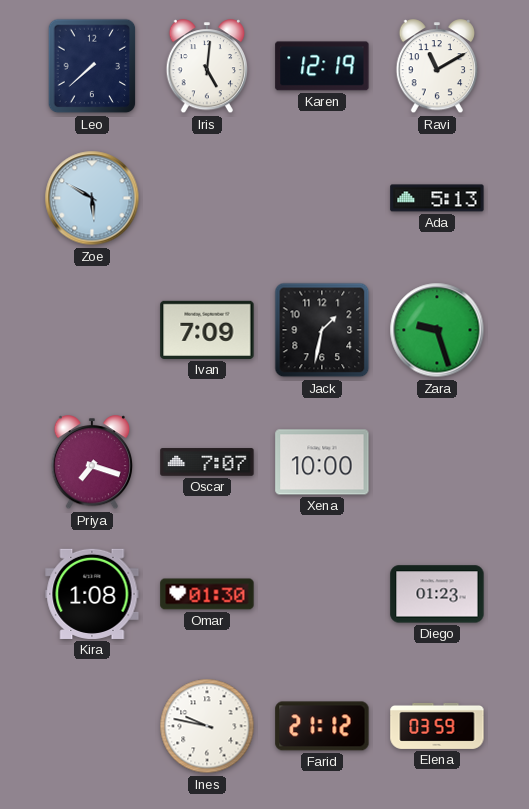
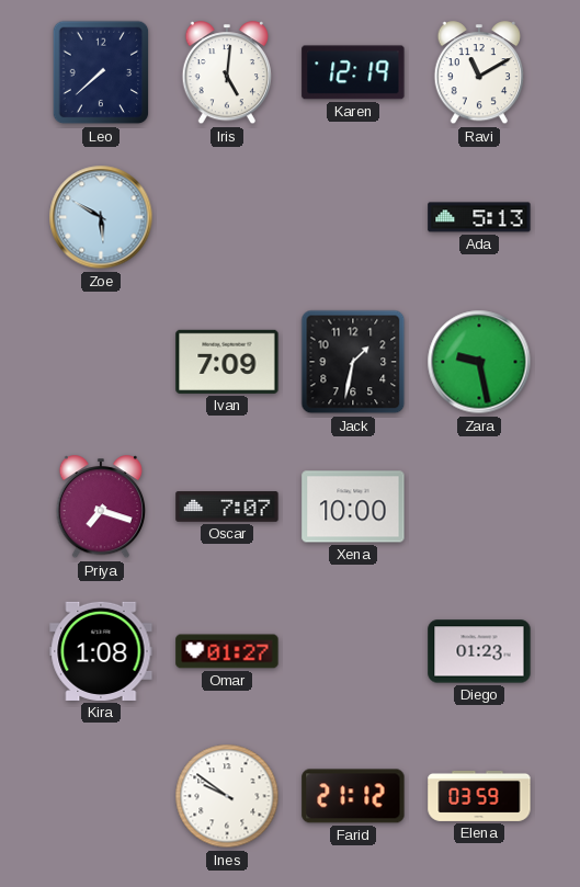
Zara: 9:27 -> 9:28 (479, 362)
Omar: 01:30 -> 01:27 (227, 651)
Ines: 9:47 -> 9:51 (227, 796)
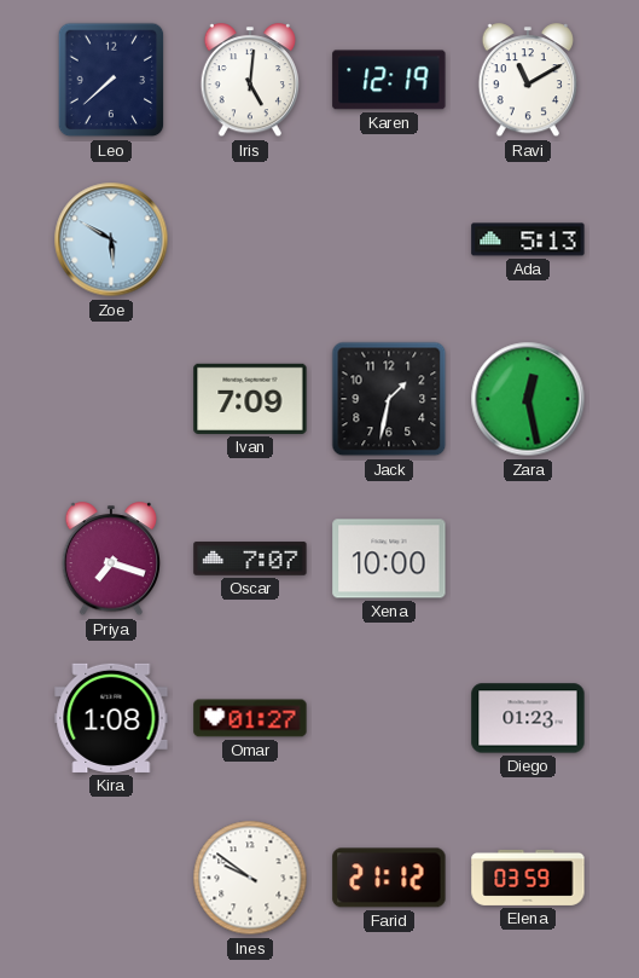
Zara: 9:28 -> 12:28 (528, 399)
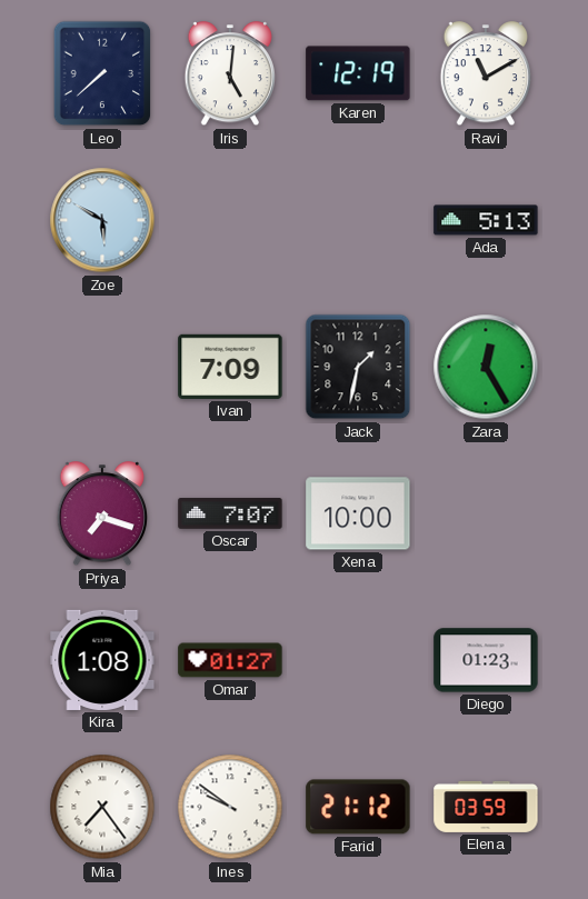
Zara: 12:28 -> 12:25 (486, 367)
Mia: none -> 7:24 (102, 807)
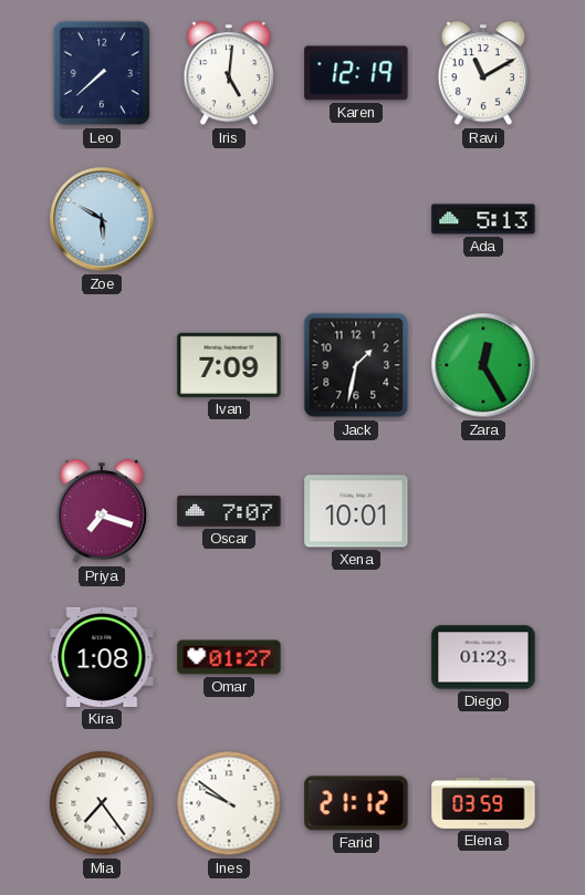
Xena: 10:00 -> 10:01 (356, 511)
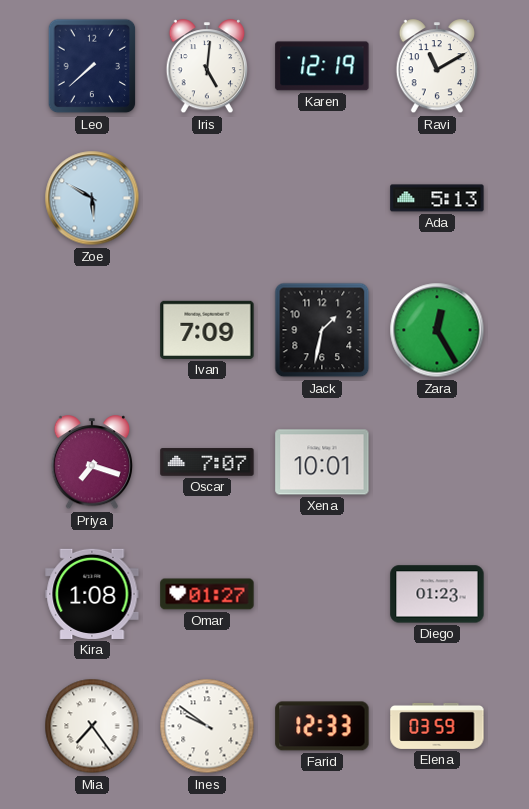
Farid: 21:12 -> 12:33 (322, 726)
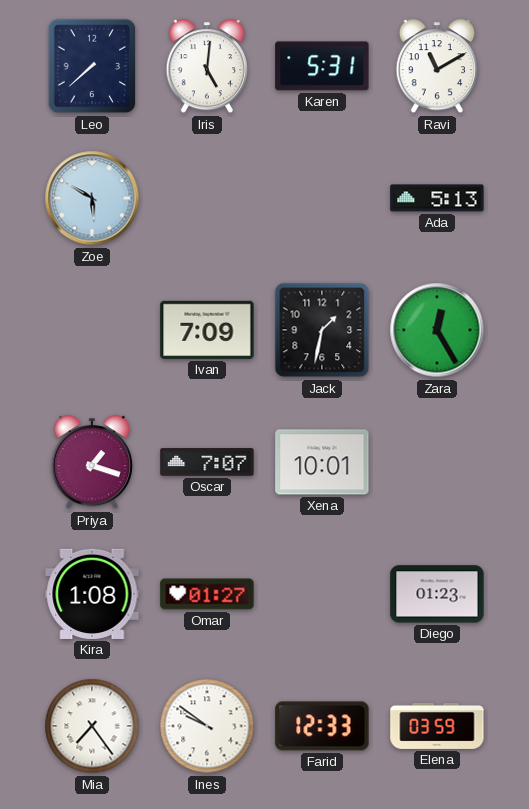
Karen: 12:19 -> 5:31 (322, 66)
Priya: 7:18 -> 1:18 (91, 463)
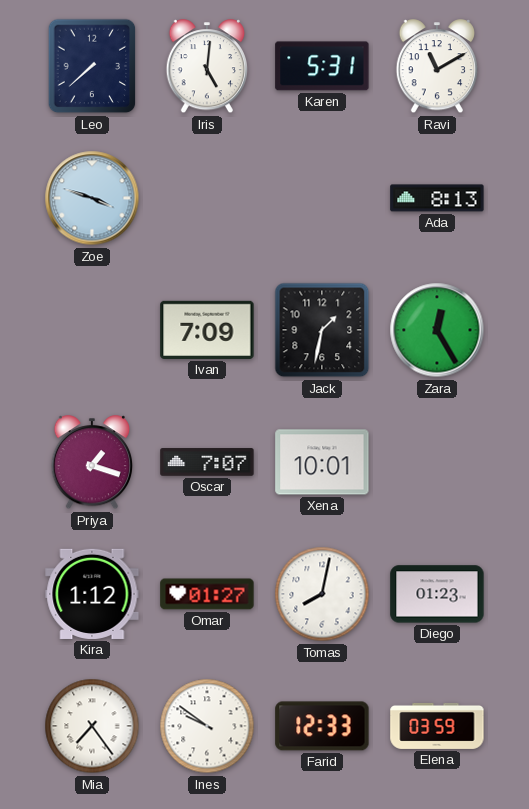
Zoe: 5:50 -> 3:48 (92, 198)
Ada: 5:13 -> 8:13 (437, 198)
Kira: 1:08 -> 1:12 (92, 594)
Tomas: none -> 8:02 (322, 594)
